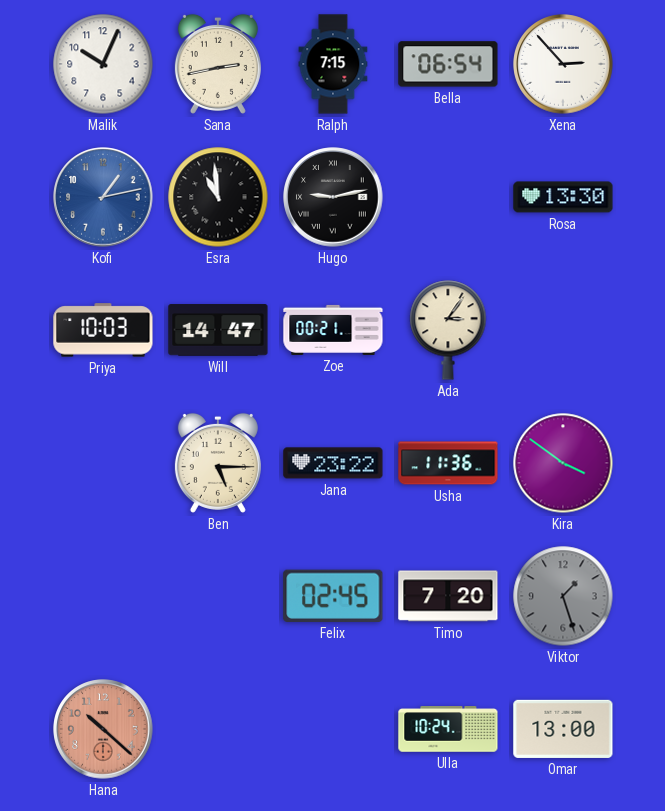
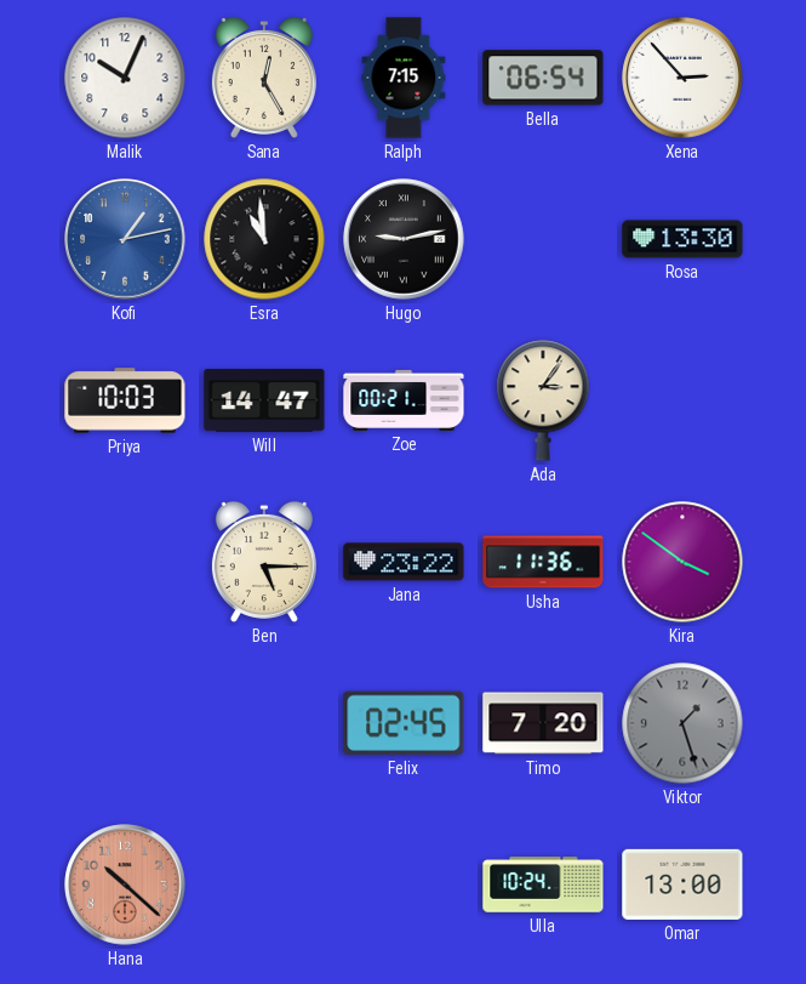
Sana: 2:43 -> 12:25 (264, 78)
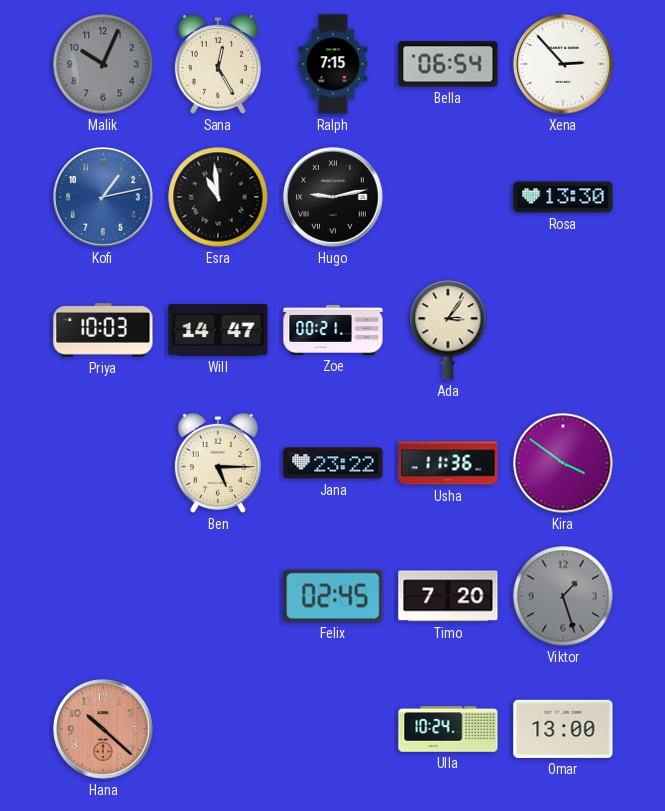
Malik dial: white -> grey (103, 64)
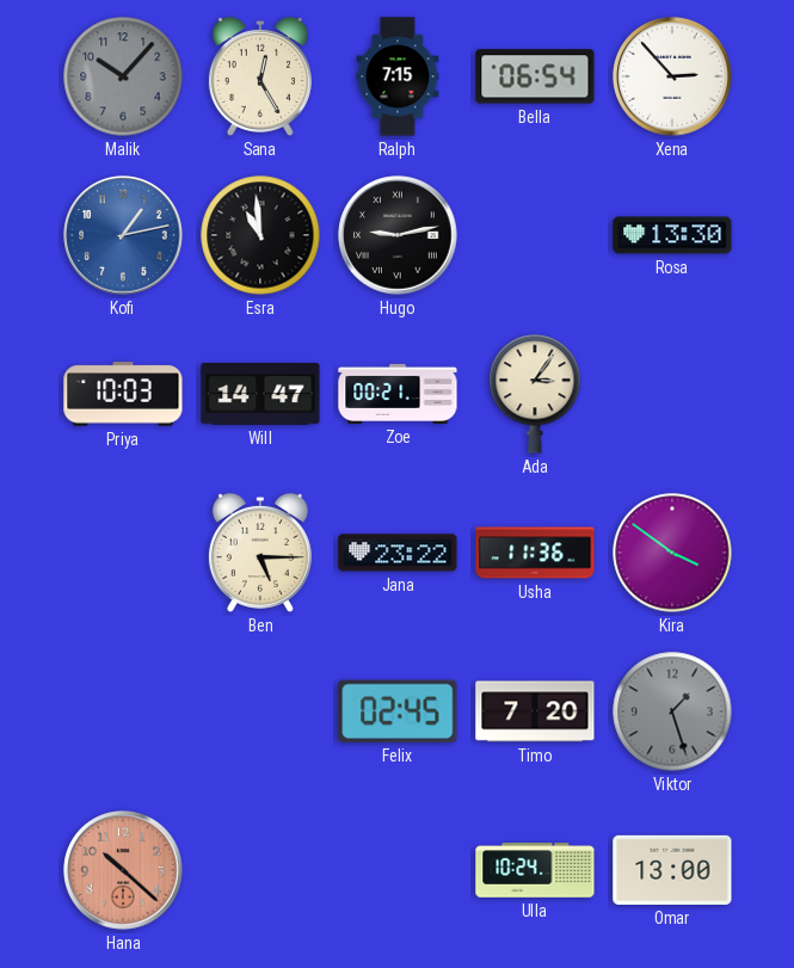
Malik: 10:04 -> 10:07 (123, 76)
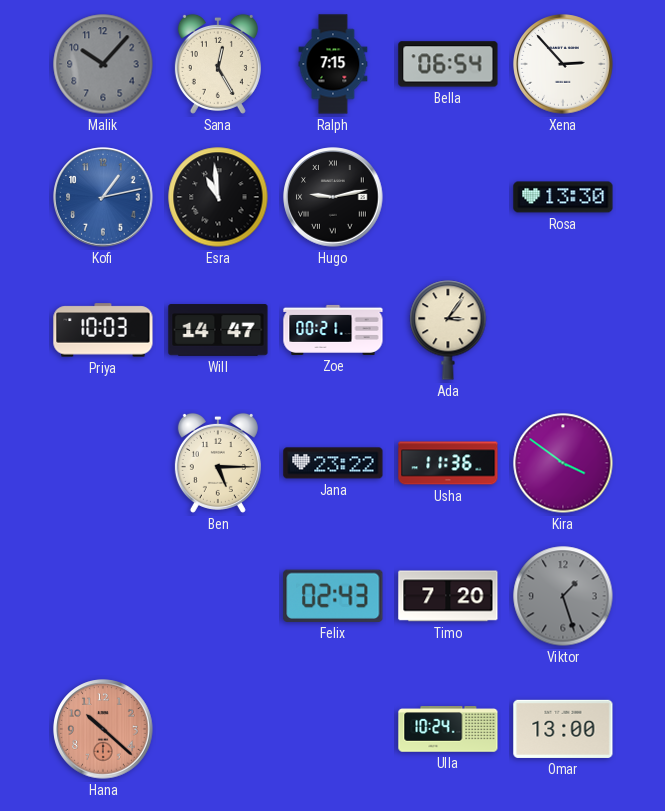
Felix: 02:45 -> 02:43 (333, 596)
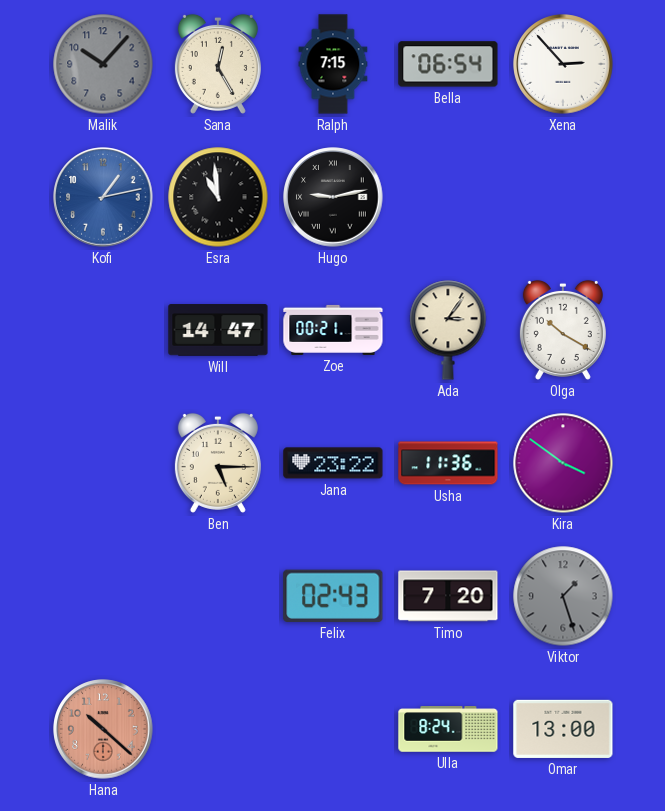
Rosa: 13:30 -> none (563, 197)
Priya: 10:03 -> none (103, 330)
Olga: none -> 10:20 (563, 330)
Ulla: 10:24 -> 8:24 (448, 729)
